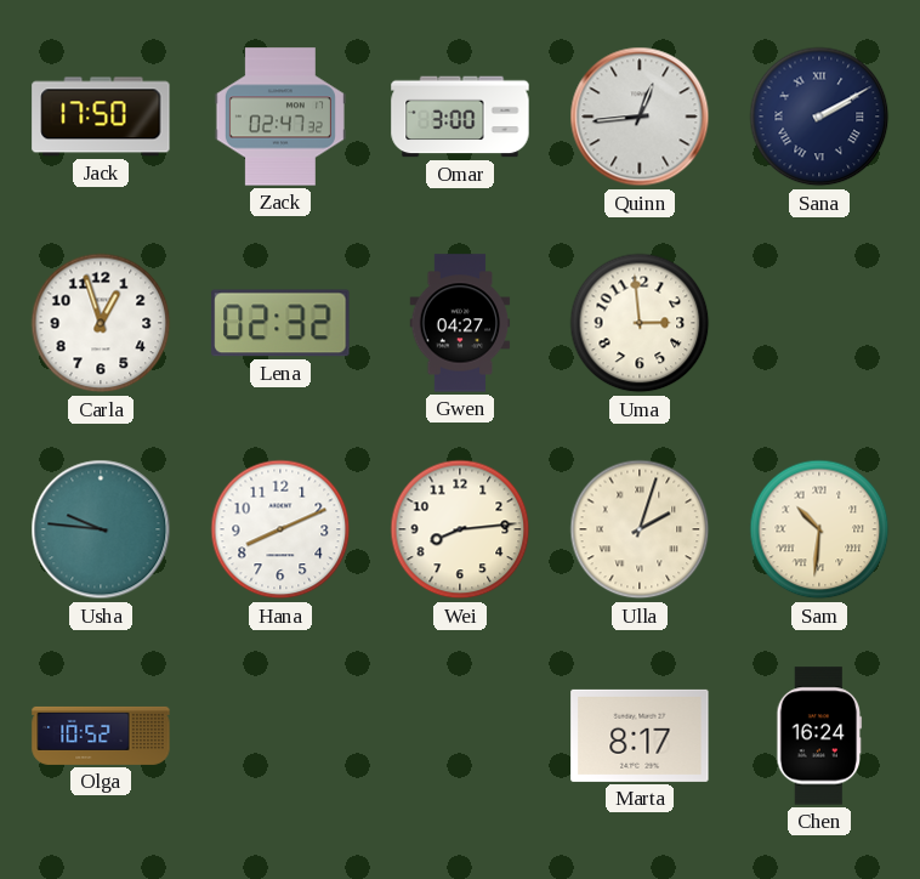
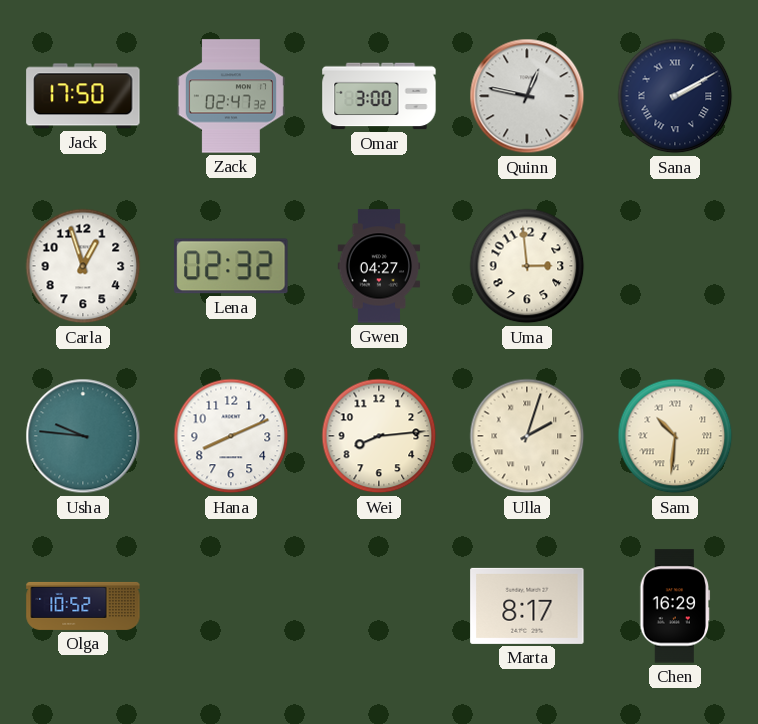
Quinn: 12:44 -> 12:47 (527, 96)
Chen: 16:24 -> 16:29 (675, 606)
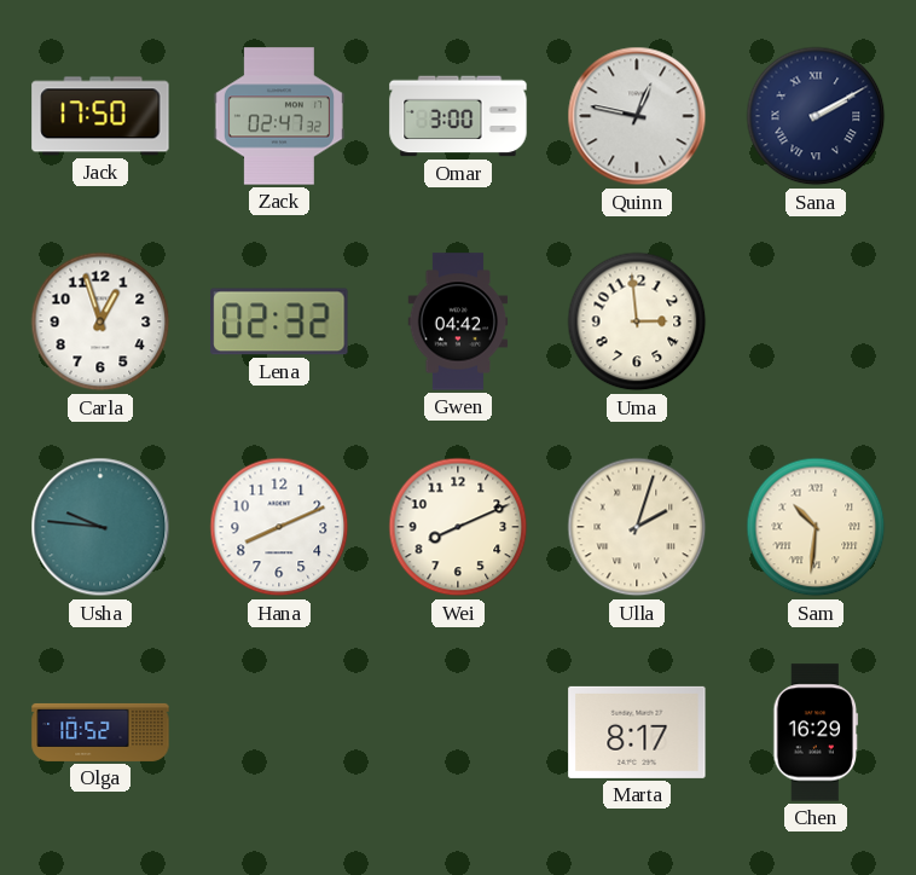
Gwen: 04:27 -> 04:42 (458, 321)
Wei: 8:14 -> 8:11 (458, 527)
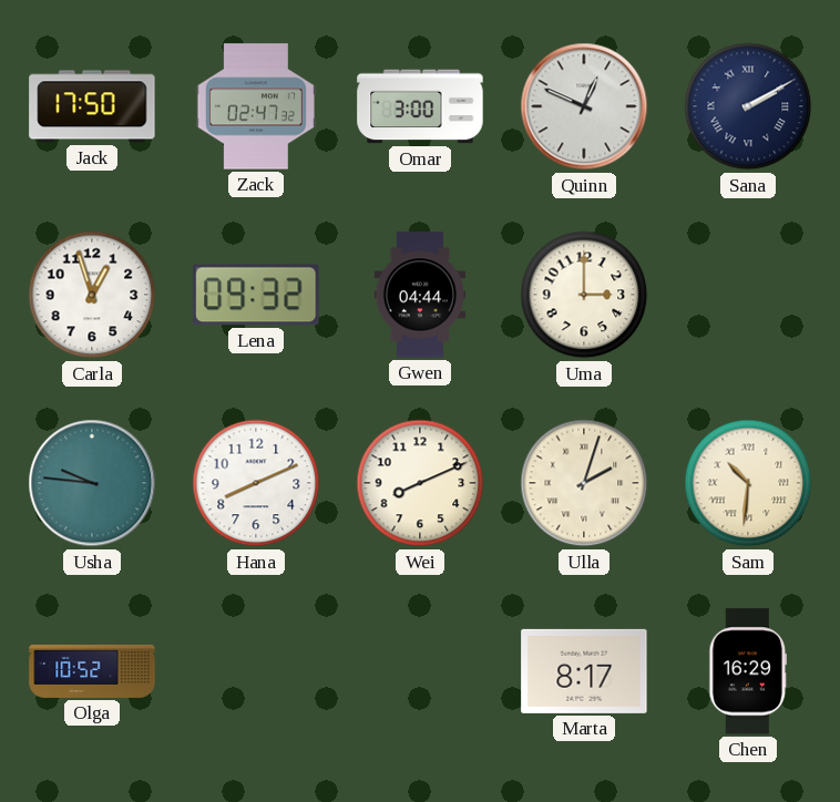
Quinn: 12:47 -> 12:49 (584, 106)
Lena: 02:32 -> 09:32 (256, 295)
Gwen: 04:42 -> 04:44 (420, 295)
Uma: 2:59 -> 3:00 (584, 295)
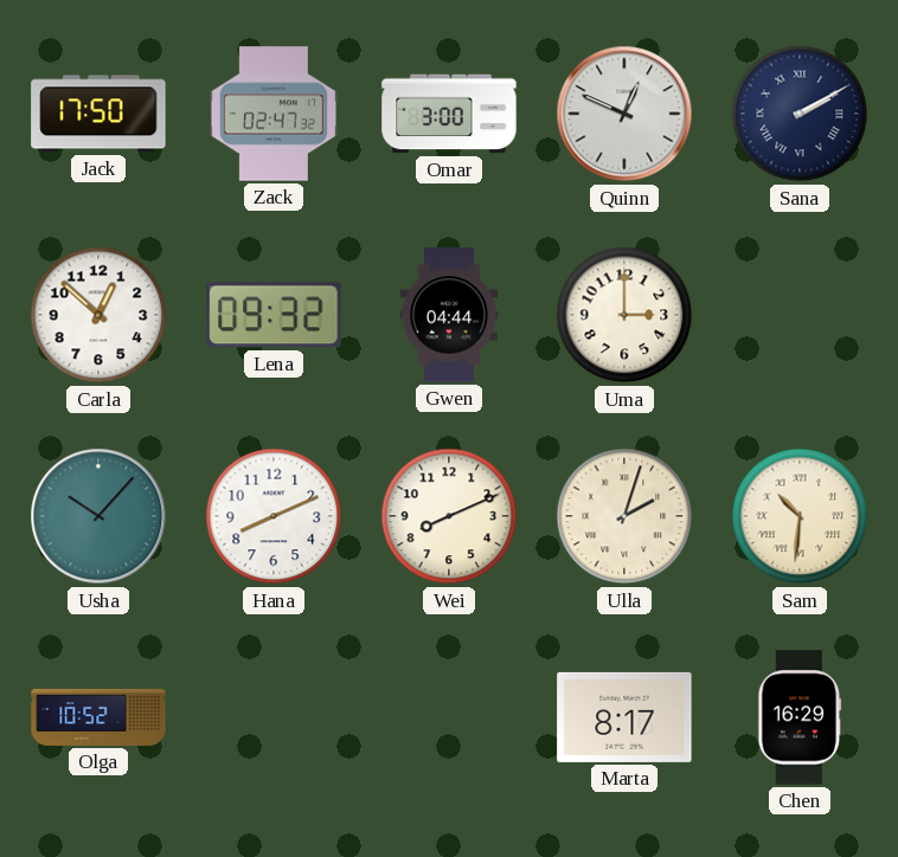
Carla: 12:57 -> 12:52 (98, 315)
Usha: 9:46 -> 10:07 (98, 516)
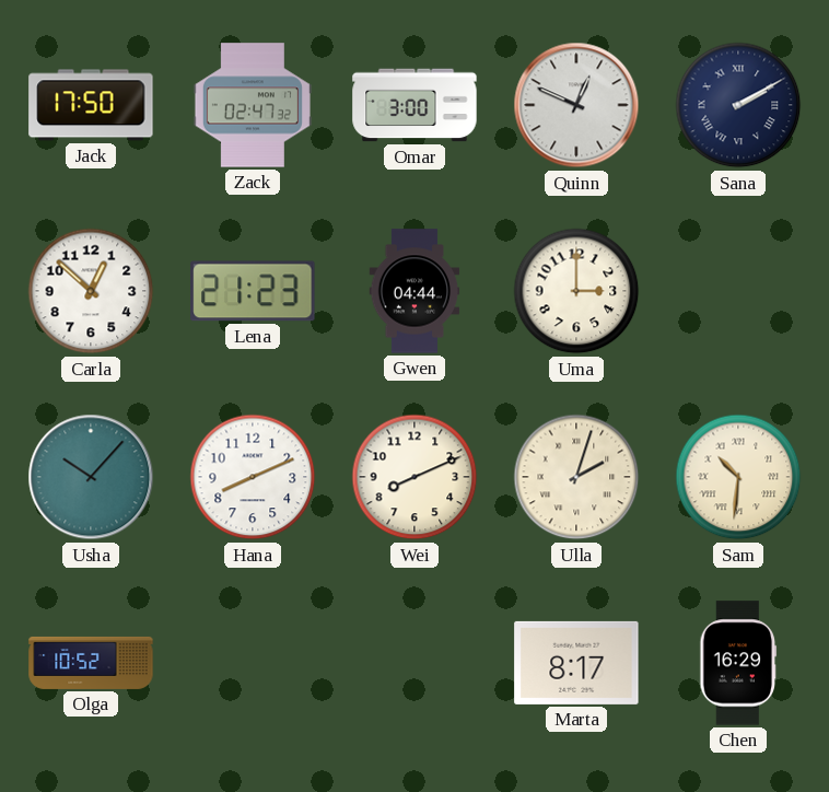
Lena: 09:32 -> 21:23 (253, 291)
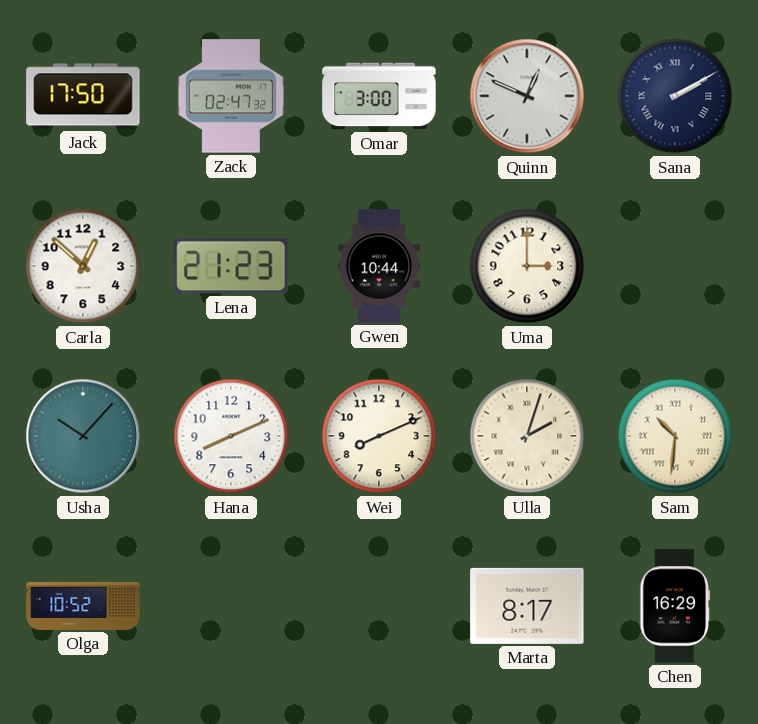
Gwen: 04:44 -> 10:44 (379, 266)
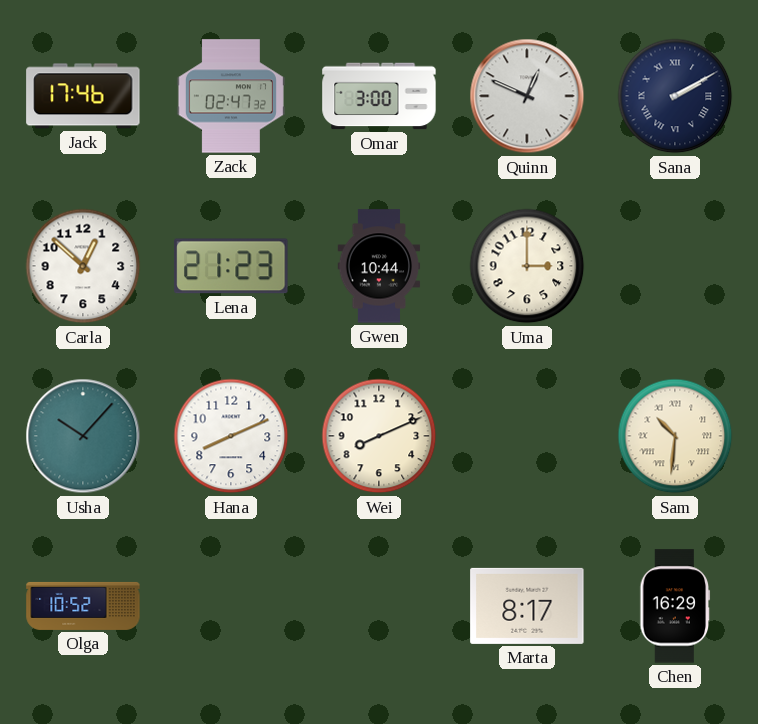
Jack: 17:50 -> 17:46 (83, 96)
Ulla: 2:03 -> none (527, 436)
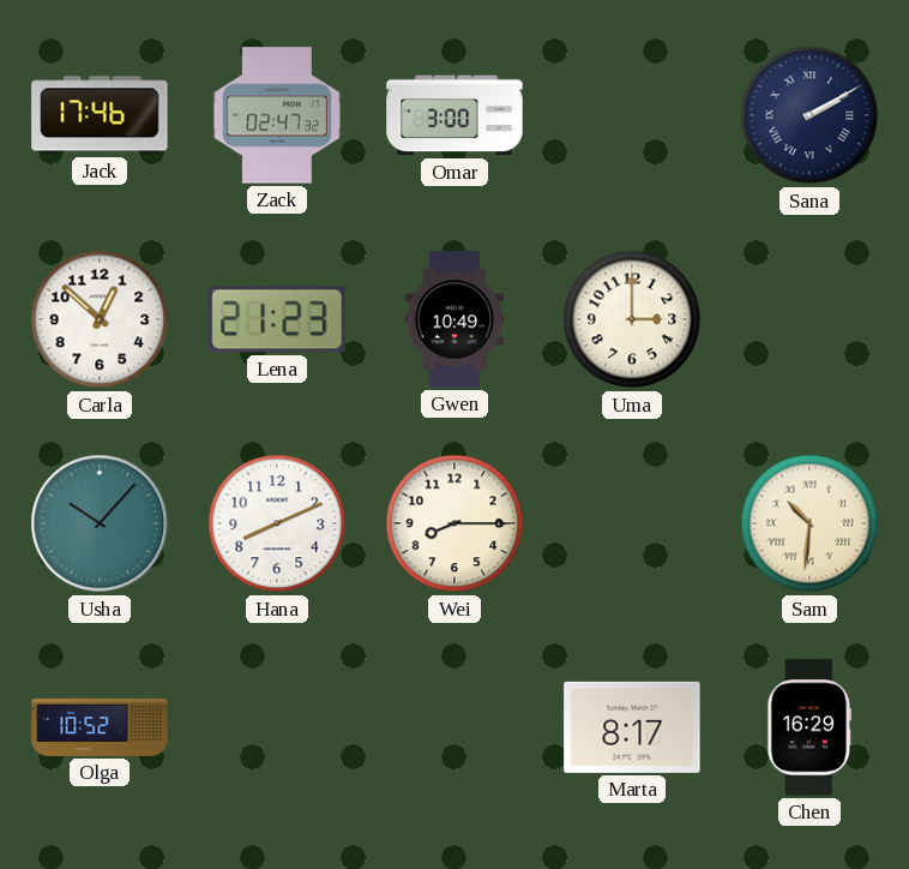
Quinn: 12:49 -> none (527, 96)
Gwen: 10:44 -> 10:49 (454, 319)
Wei: 8:11 -> 8:15 (454, 523)
